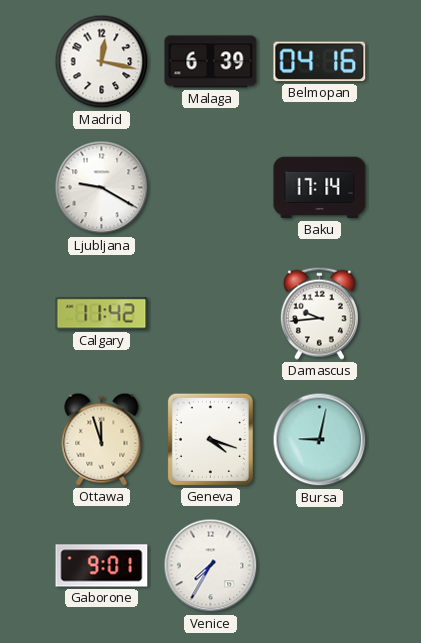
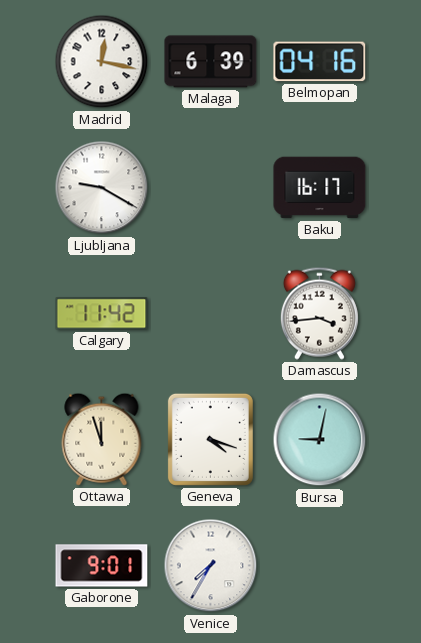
Baku: 17:14 -> 16:17 (320, 188)
Damascus: 9:44 -> 3:44 (319, 313)
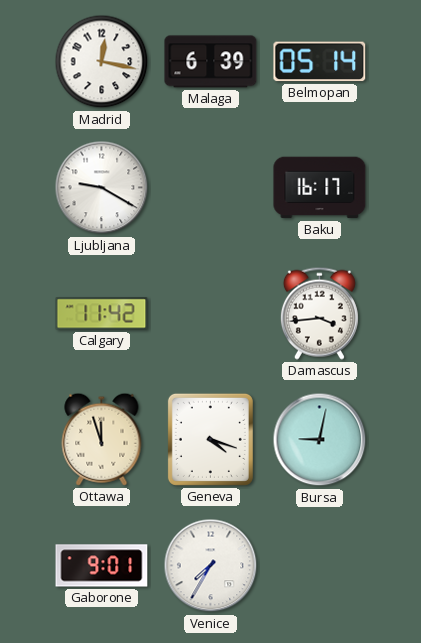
Belmopan: 04:16 -> 05:14 (320, 62)
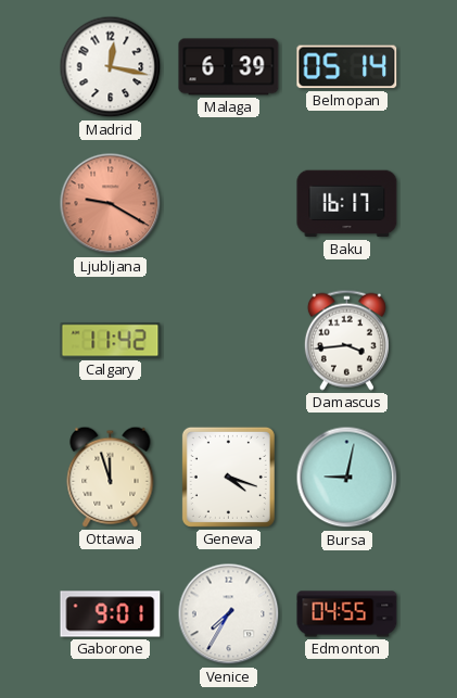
Ljubljana dial: white -> salmon (111, 204)
Edmonton: none -> 04:55 (347, 614)
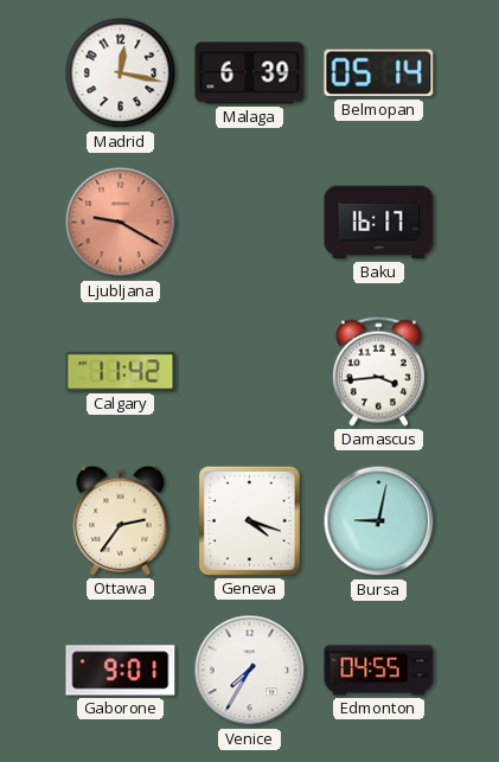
Ottawa: 11:57 -> 2:36 (121, 520)
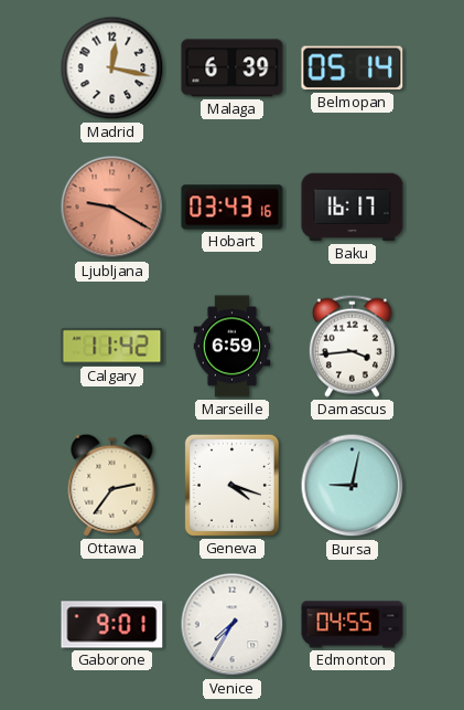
Hobart: none -> 03:43 (233, 208)
Marseille: none -> 6:59 (233, 347)
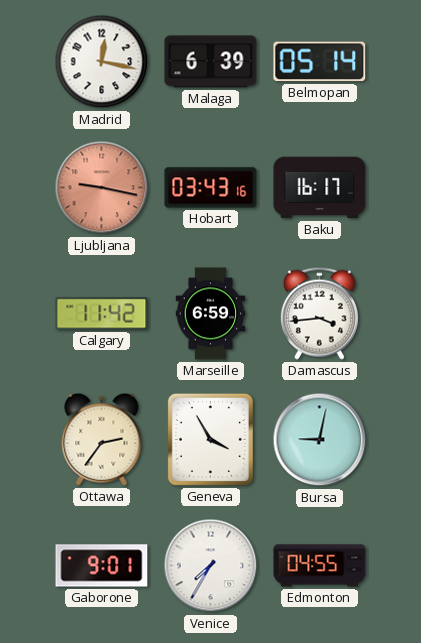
Ljubljana: 9:20 -> 9:17 (102, 188)
Geneva: 4:18 -> 3:55 (210, 439)
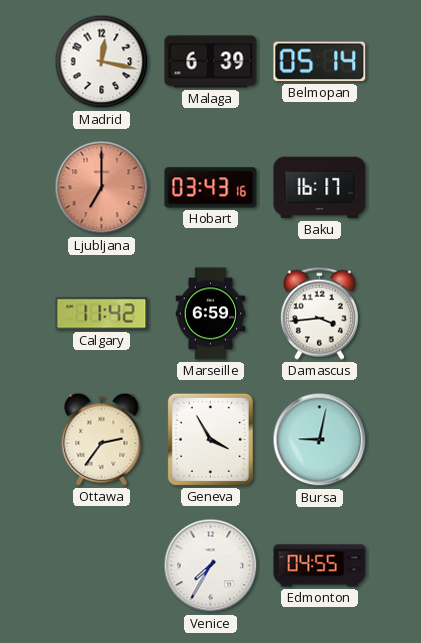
Ljubljana: 9:17 -> 7:00 (102, 188)
Gaborone: 9:01 -> none (102, 566)
